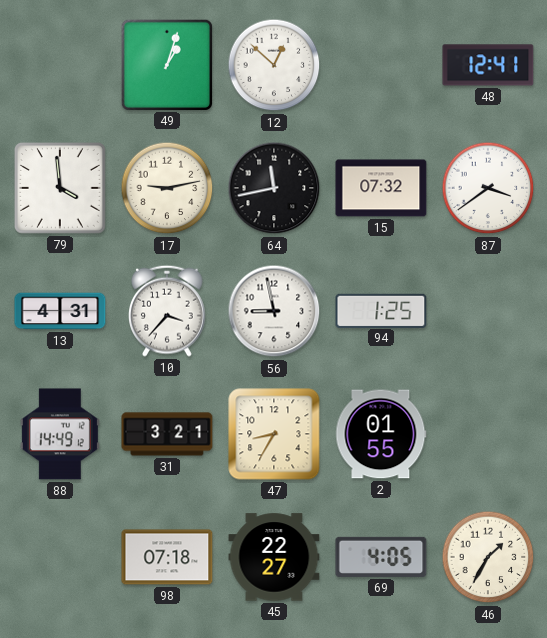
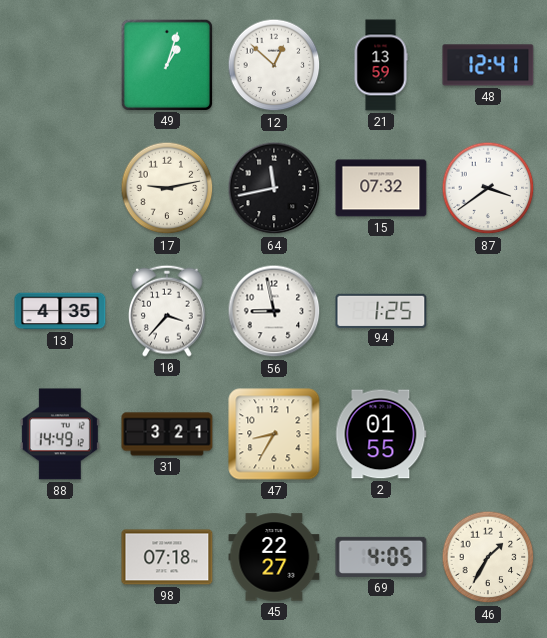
21: none -> 13:59 (381, 65)
79: 3:59 -> none (60, 188)
13: 4:31 -> 4:35 (60, 311)
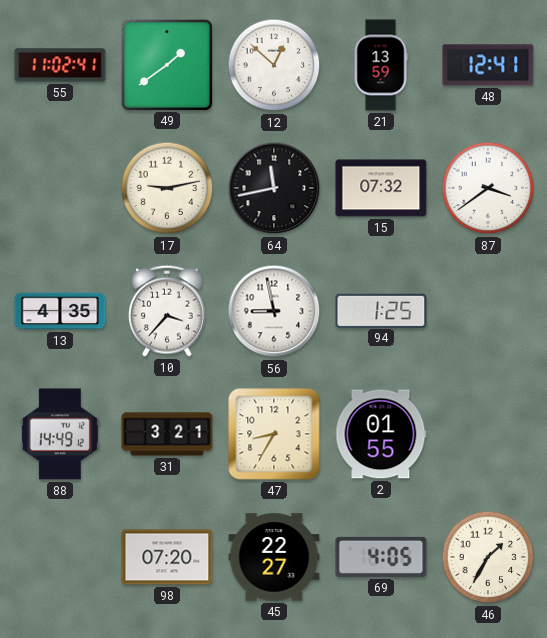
55: none -> 11:02 (60, 65)
49: 1:03 -> 1:39 (166, 64)
98: 07:18 -> 07:20 (167, 557)
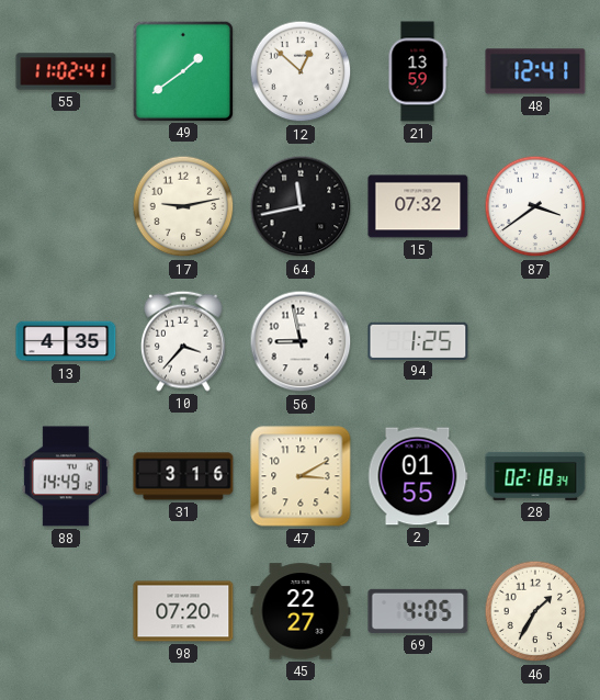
31: 3:21 -> 3:16 (183, 476)
47: 8:35 -> 3:10 (301, 476)
28: none -> 02:18 (535, 476)
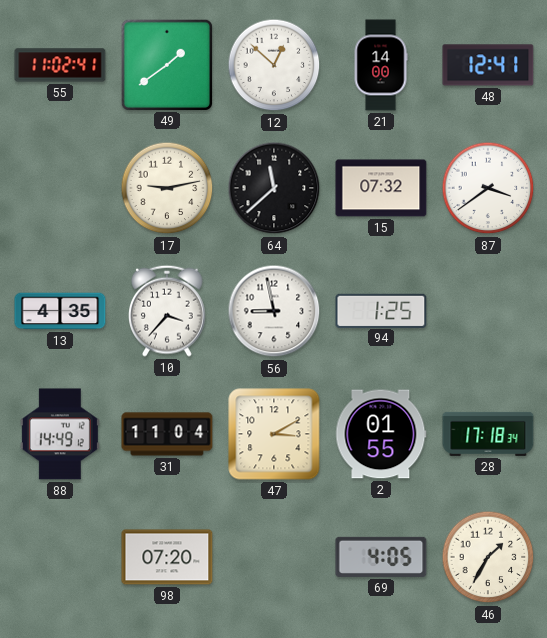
21: 13:59 -> 14:00 (381, 65)
64: 11:43 -> 11:38 (274, 188)
31: 3:16 -> 11:04 (167, 434)
28: 02:18 -> 17:18 (488, 434)
45: 22:27 -> none (301, 611)
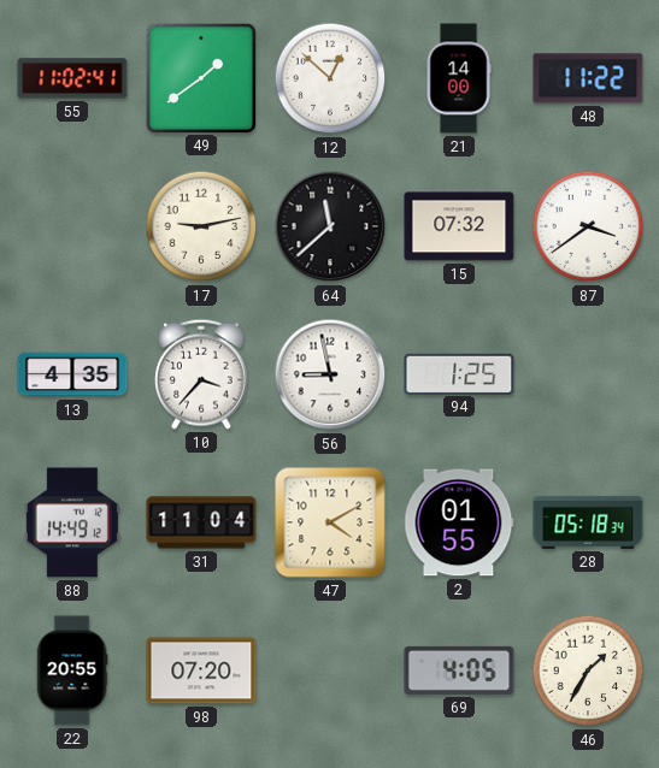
48: 12:41 -> 11:22 (588, 78)
47: 3:10 -> 4:10 (330, 522)
28: 17:18 -> 05:18 (588, 522)
22: none -> 20:55 (72, 670)
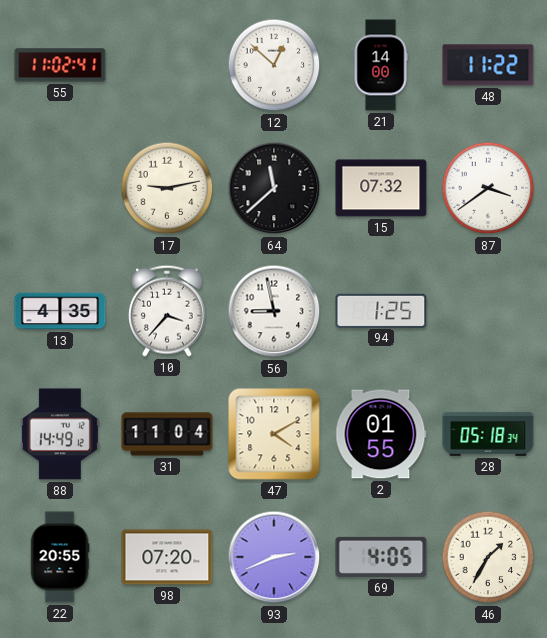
49: 1:39 -> none (200, 77)
93: none -> 2:41 (274, 557)
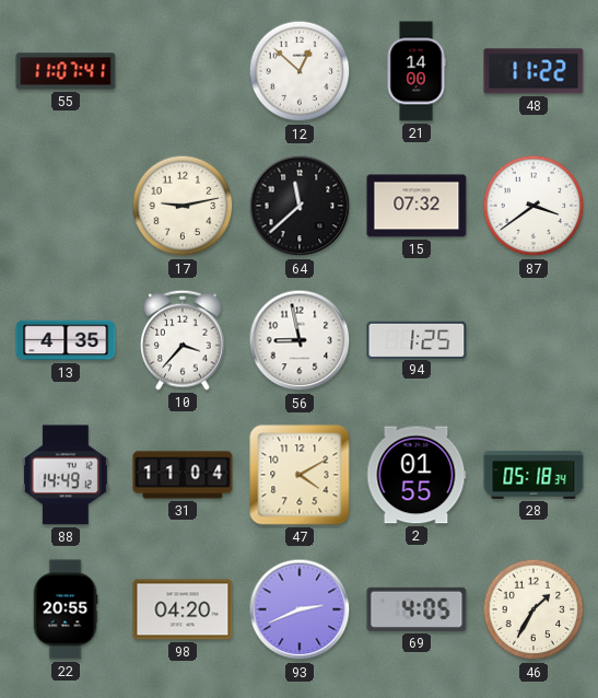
55: 11:02 -> 11:07 (66, 71)
98: 07:20 -> 04:20 (183, 609)
